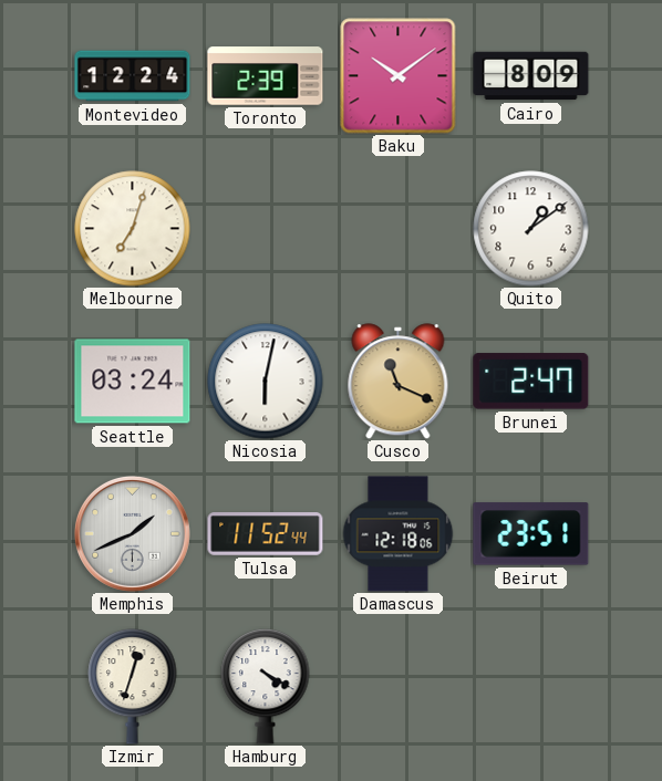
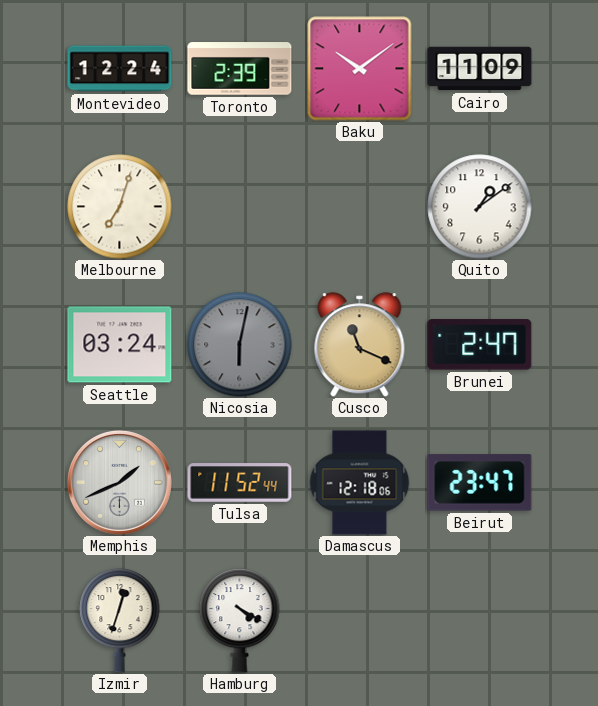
Cairo: 8:09 -> 11:09 (480, 69)
Nicosia dial: white -> grey (240, 345)
Beirut: 23:51 -> 23:47 (480, 483)
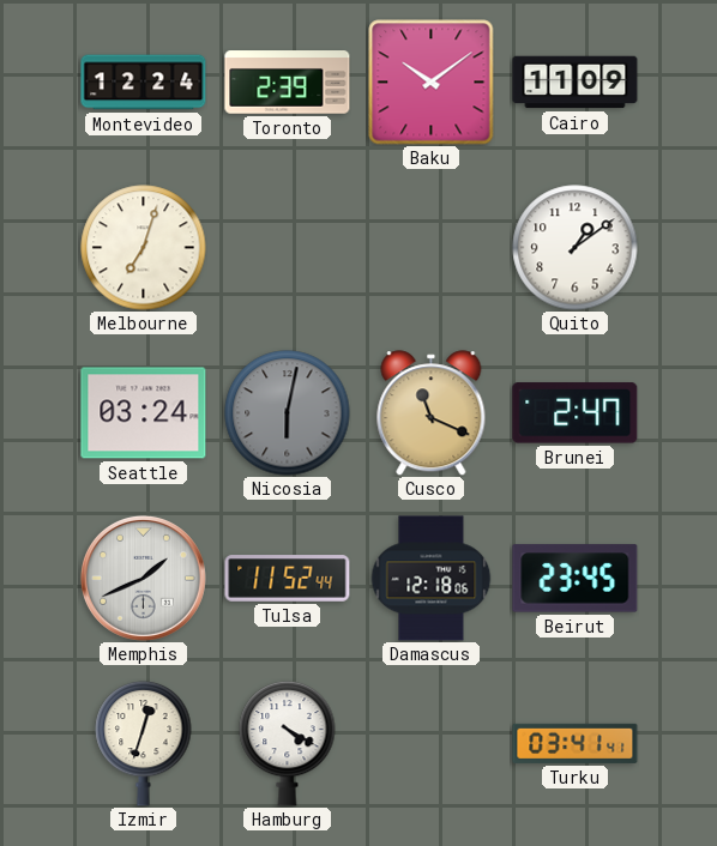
Beirut: 23:47 -> 23:45 (576, 579)
Turku: none -> 03:41 (576, 743)
